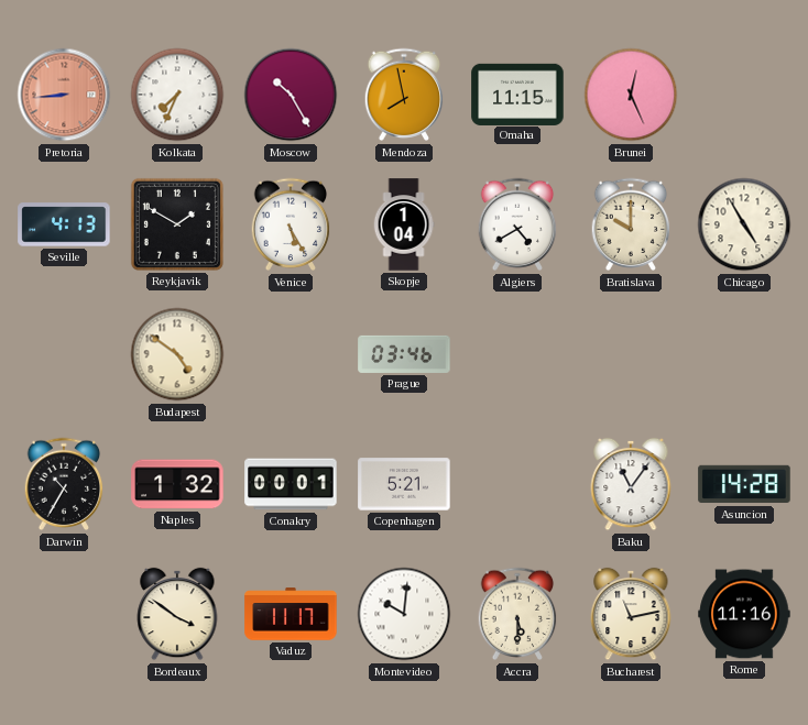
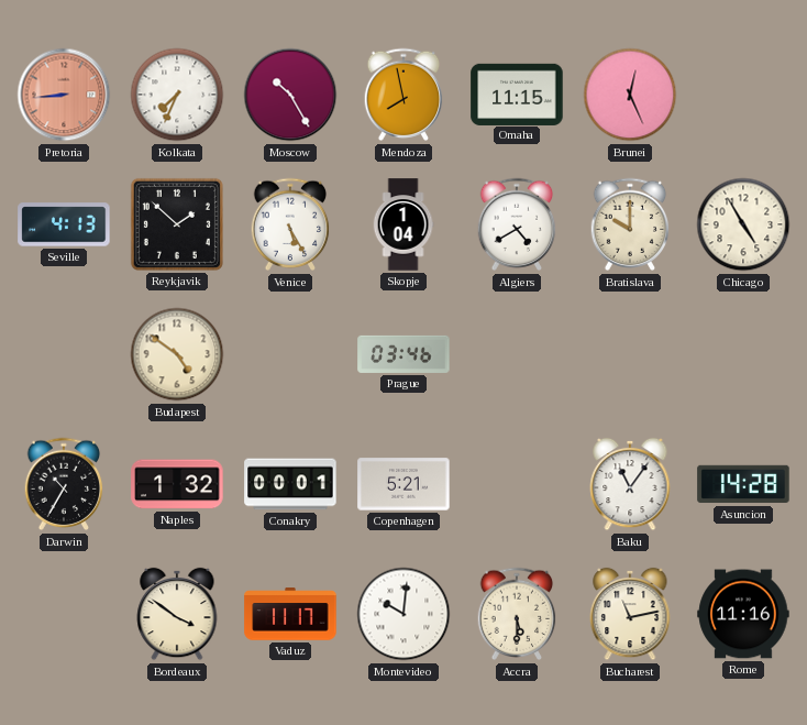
Reykjavik: 1:50 -> 1:52 (177, 224)
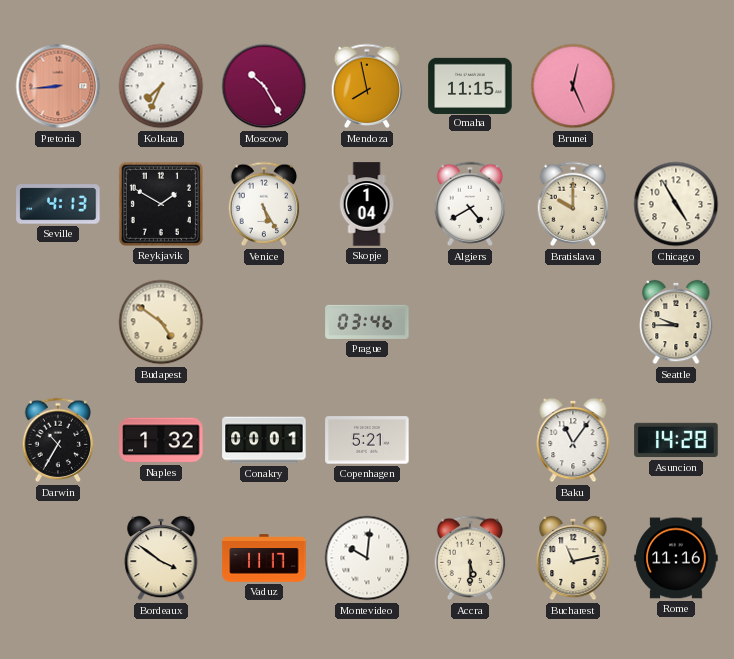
Reykjavik: 1:52 -> 1:50 (161, 204)
Seattle: none -> 9:45 (676, 322)
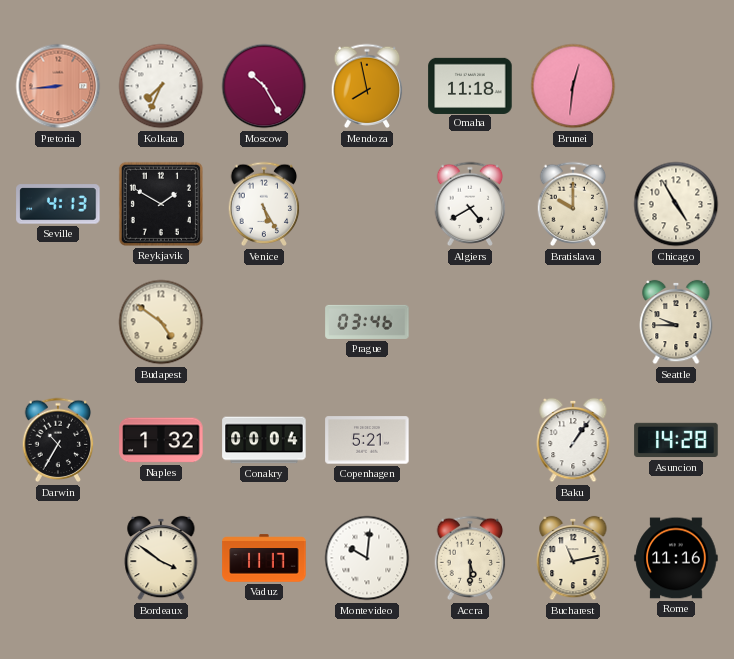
Omaha: 11:15 -> 11:18 (470, 85)
Brunei: 12:26 -> 12:31 (573, 86)
Skopje: 1:04 -> none (367, 204)
Conakry: 00:01 -> 00:04 (264, 440)
Baku: 11:06 -> 1:06 (573, 440)
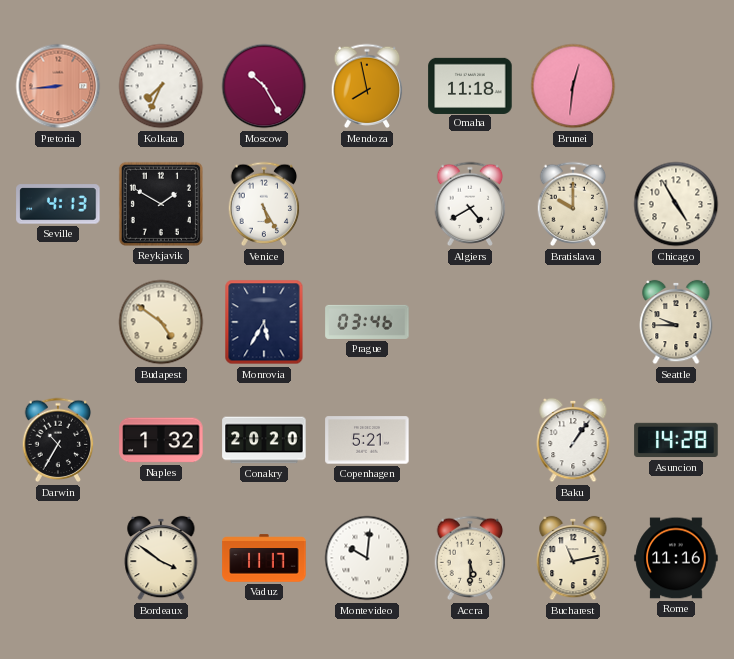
Monrovia: none -> 5:35 (264, 322)
Conakry: 00:04 -> 20:20 (264, 440)
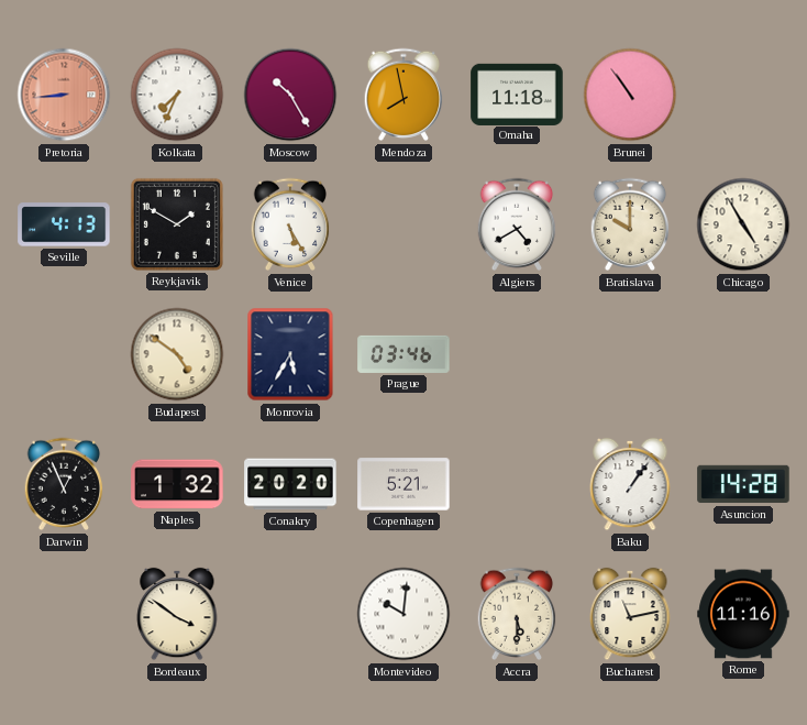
Brunei: 12:31 -> 10:54 (630, 95)
Seattle: 9:45 -> none (676, 322)
Darwin: 10:35 -> 12:56 (64, 484)
Vaduz: 11:17 -> none (264, 558)
